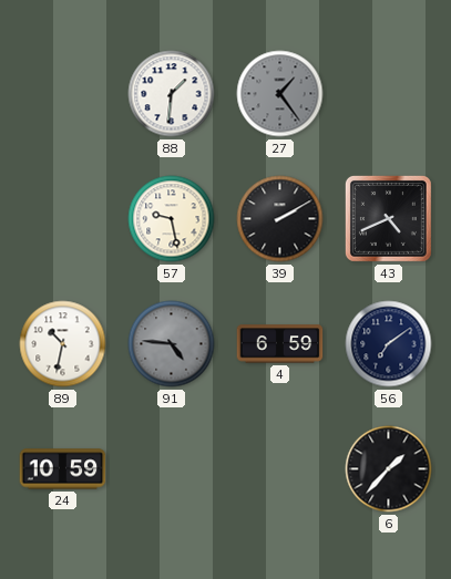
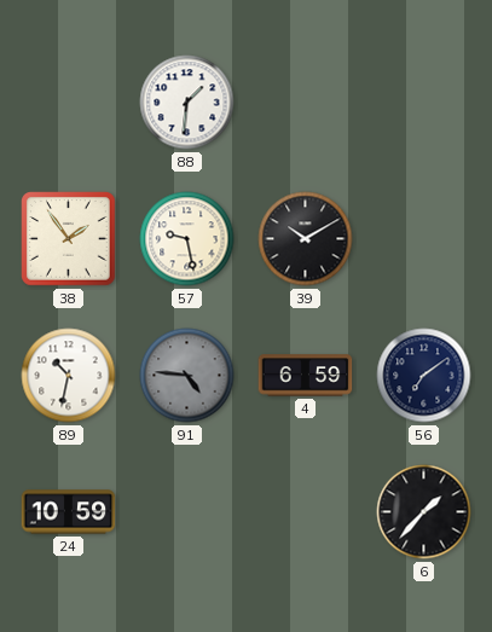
27: 1:24 -> none (280, 94)
38: none -> 1:54 (69, 239)
39: 2:10 -> 10:10 (306, 239)
43: 4:41 -> none (388, 218)
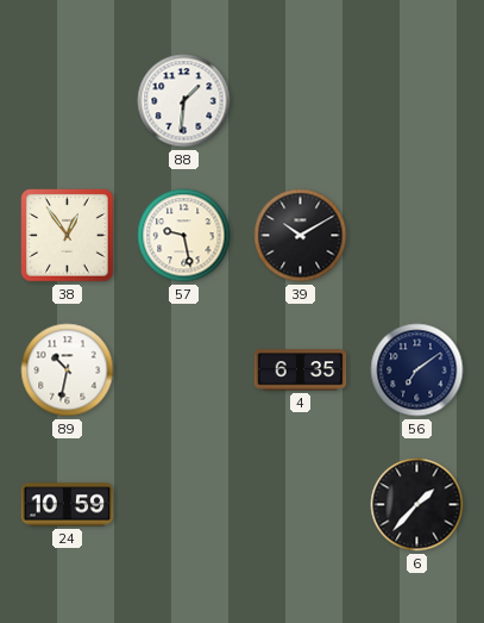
38: 1:54 -> 12:54 (68, 236)
91: 4:46 -> none (187, 376)
4: 6:59 -> 6:35 (301, 370)
